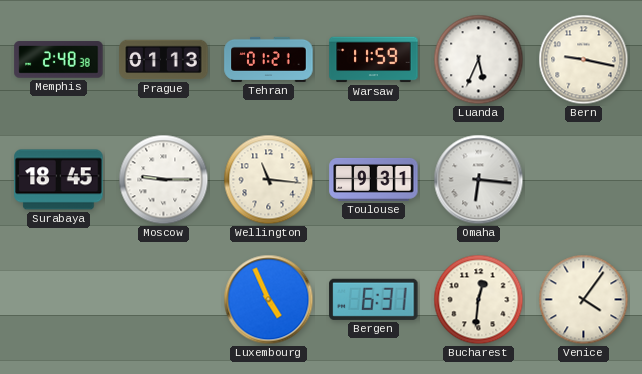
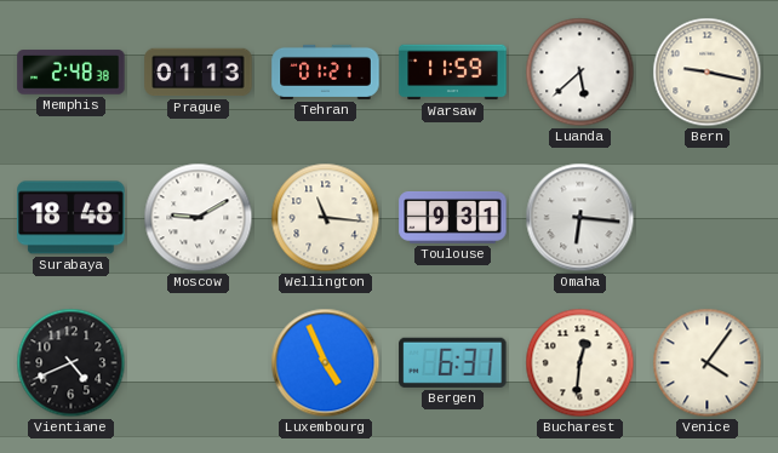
Luanda: 5:34 -> 5:38 (580, 73)
Surabaya: 18:45 -> 18:48 (71, 218)
Moscow: 9:15 -> 9:10 (199, 218)
Vientiane: none -> 4:41 (71, 363)
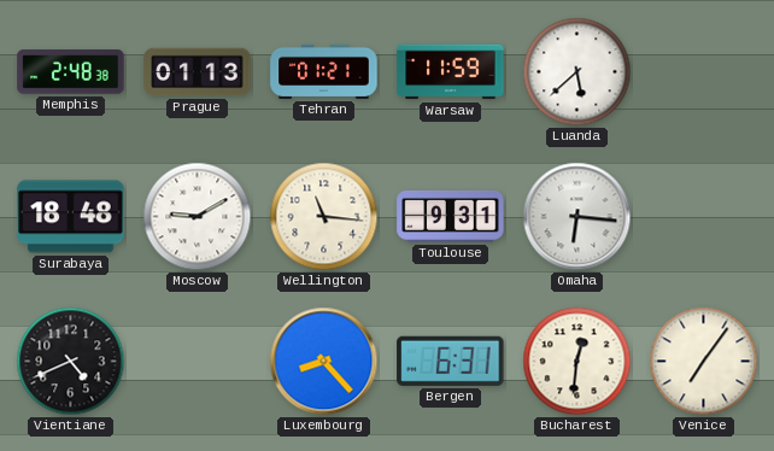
Bern: 9:17 -> none (708, 73)
Luxembourg: 4:56 -> 8:23 (324, 362)
Venice: 4:06 -> 7:06 (704, 362)
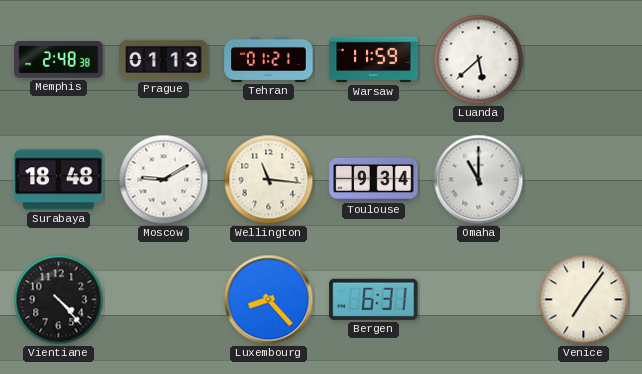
Toulouse: 9:31 -> 9:34 (374, 179)
Omaha: 6:16 -> 11:00 (479, 180)
Vientiane: 4:41 -> 4:23 (59, 300)
Bucharest: 12:31 -> none (577, 362)
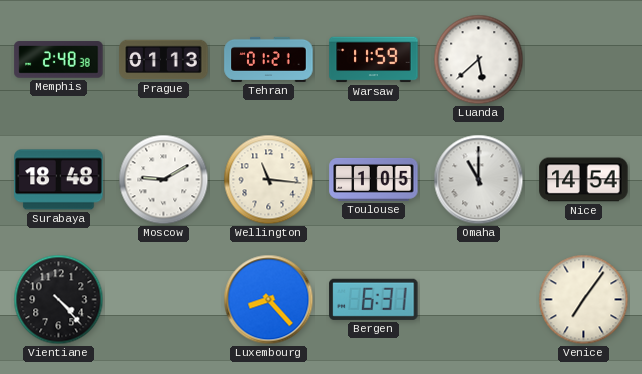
Toulouse: 9:34 -> 1:05 (374, 179)
Nice: none -> 14:54 (584, 180)
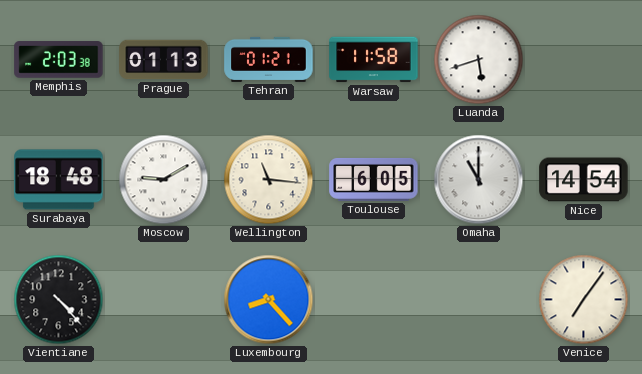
Memphis: 2:48 -> 2:03 (59, 60)
Warsaw: 11:59 -> 11:58 (374, 60)
Luanda: 5:38 -> 5:42 (479, 60)
Toulouse: 1:05 -> 6:05 (374, 179)
Bergen: 6:31 -> none (374, 299)
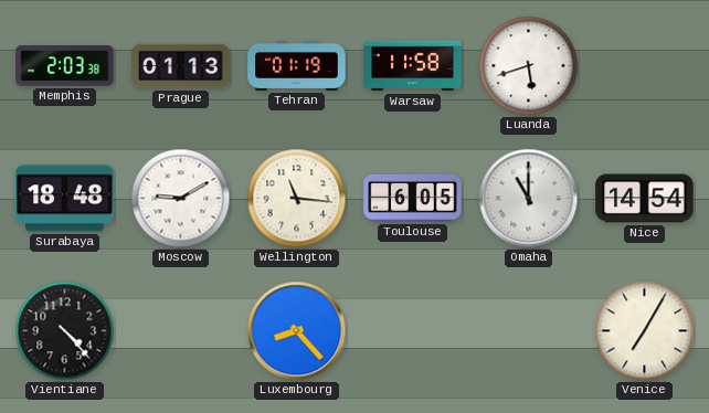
Tehran: 01:21 -> 01:19 (297, 65)
Venice: 7:06 -> 7:05 (645, 331)
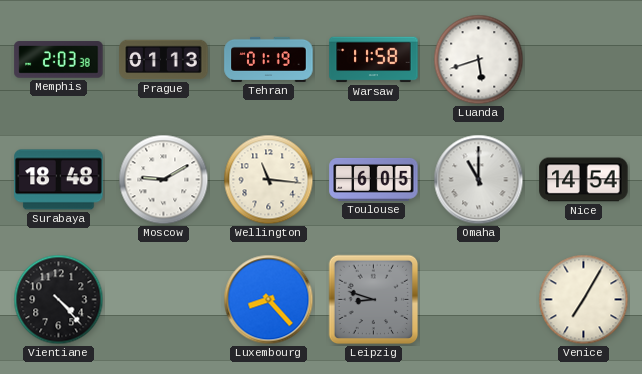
Leipzig: none -> 8:48 (374, 300)
